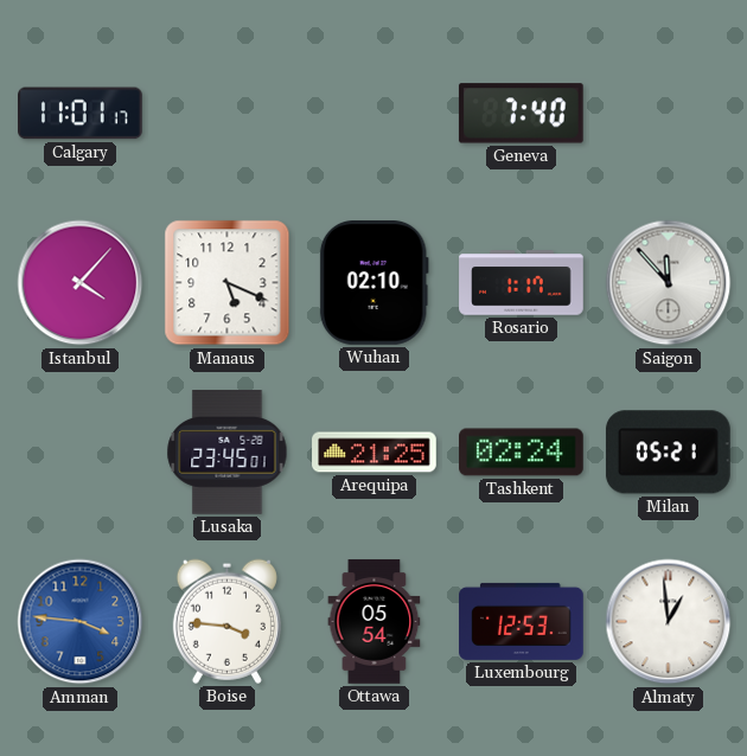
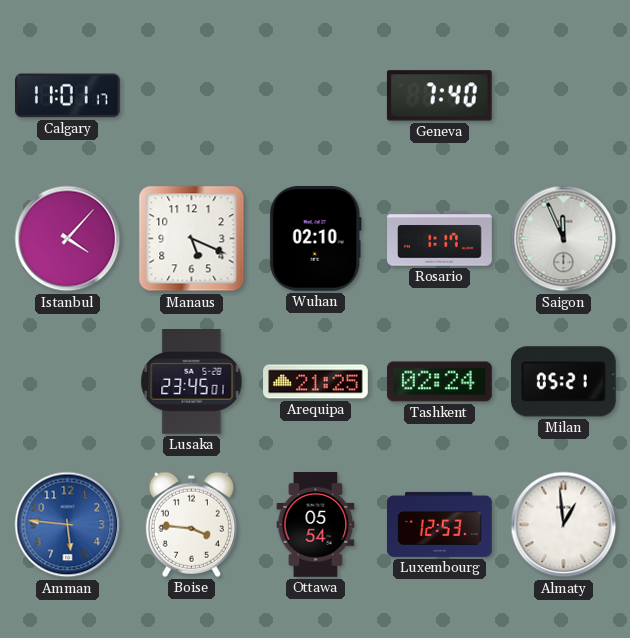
Saigon: 11:53 -> 11:56 (564, 239)
Amman: 3:46 -> 5:46 (68, 525)
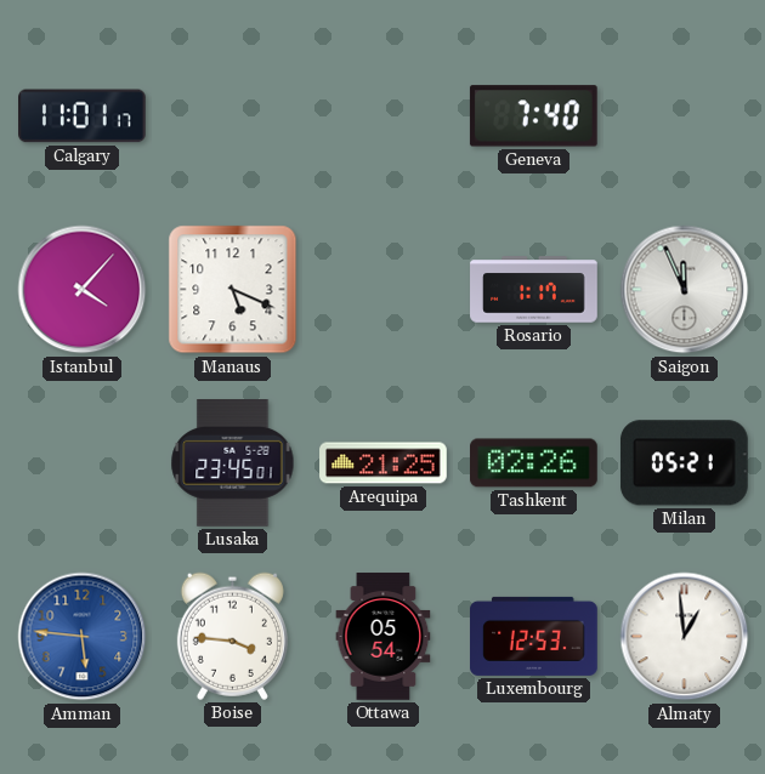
Wuhan: 02:10 -> none (315, 239)
Tashkent: 02:24 -> 02:26 (534, 463)
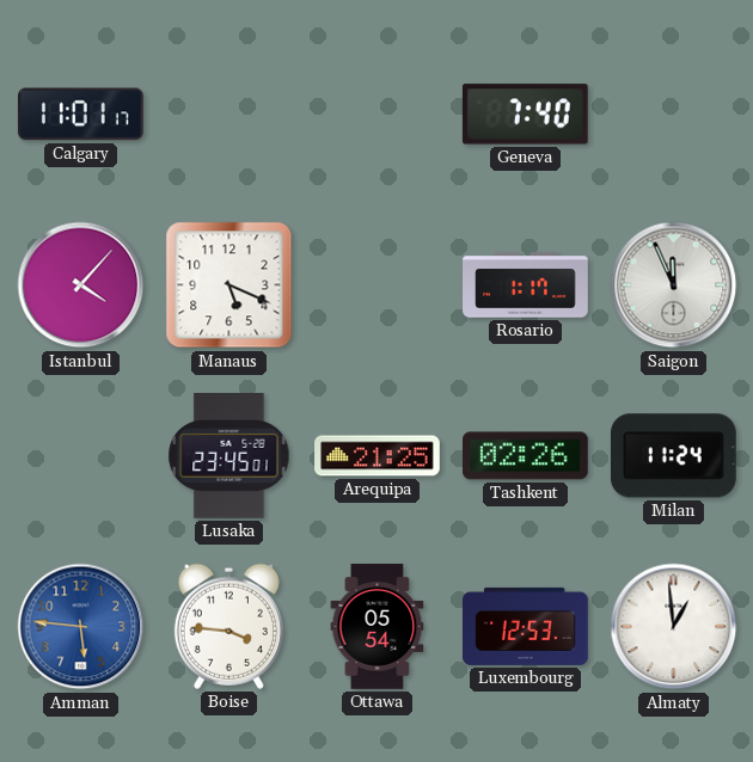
Milan: 05:21 -> 11:24 (673, 456)
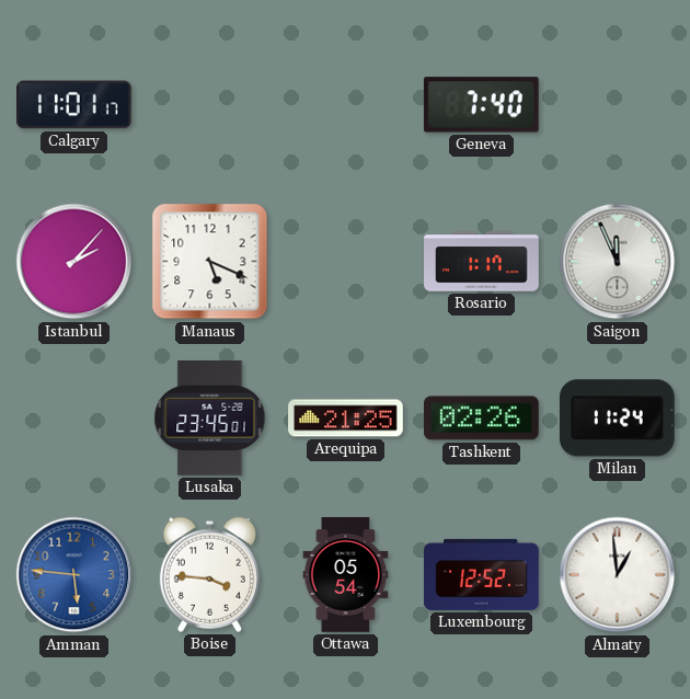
Istanbul: 4:07 -> 2:07 (74, 262)
Luxembourg: 12:53 -> 12:52 (482, 574)
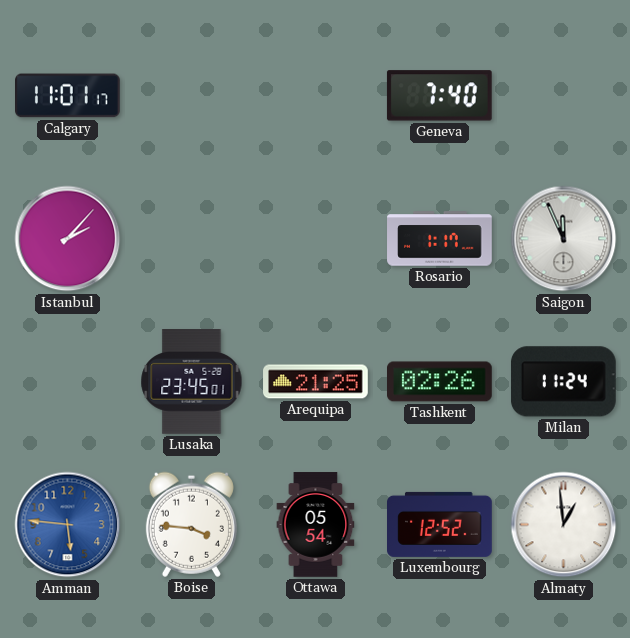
Manaus: 5:19 -> none (210, 262)
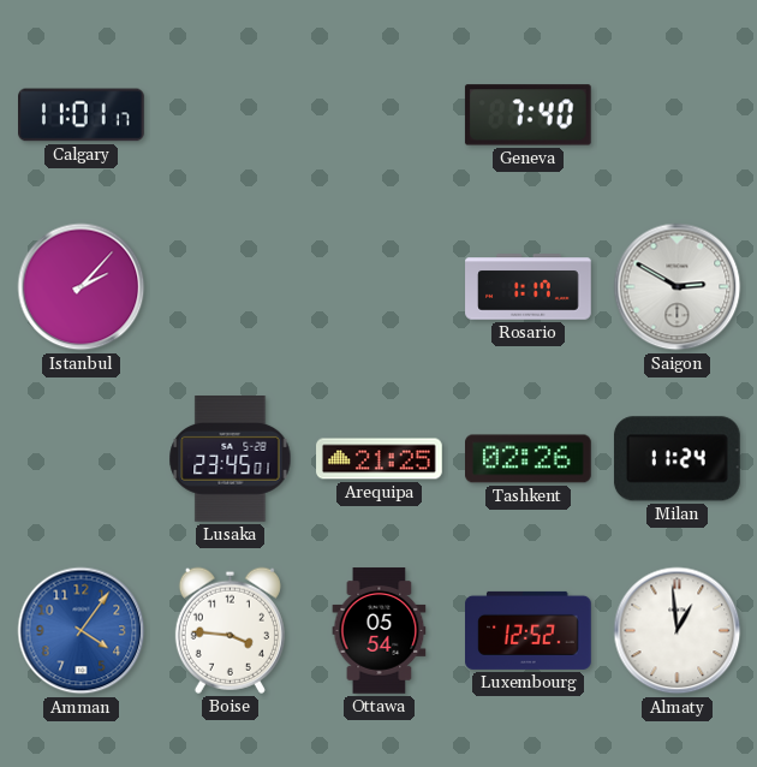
Saigon: 11:56 -> 2:50 (678, 287)
Amman: 5:46 -> 4:06 (82, 631)
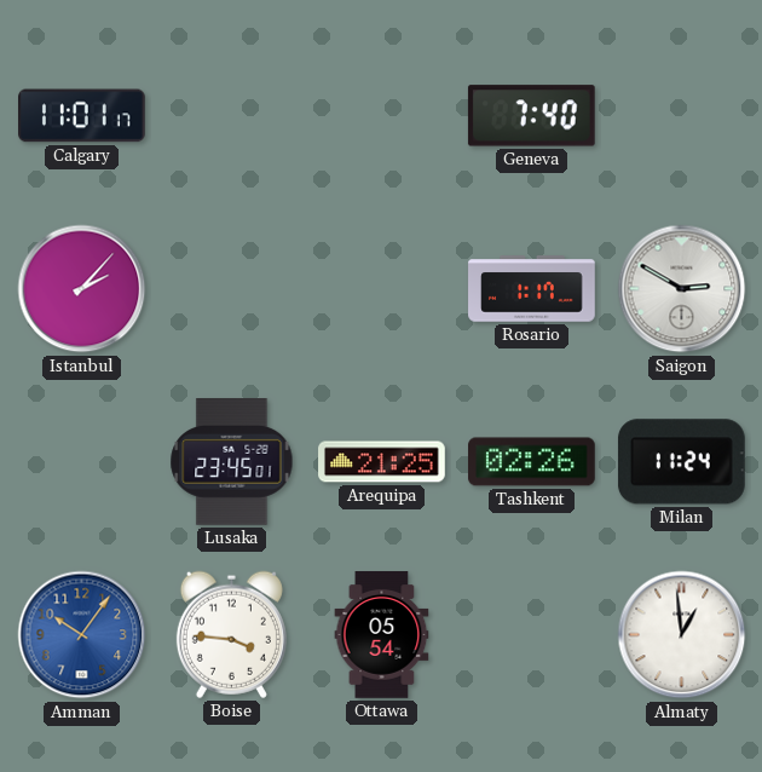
Amman: 4:06 -> 10:06 (82, 635)
Luxembourg: 12:52 -> none (529, 630)
